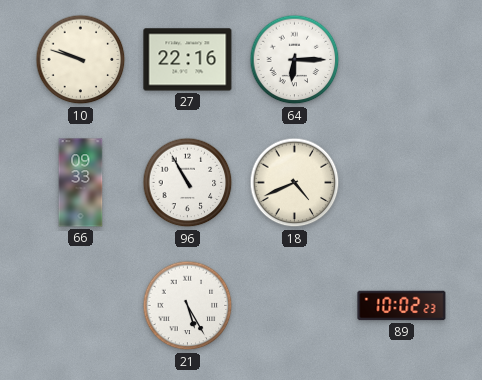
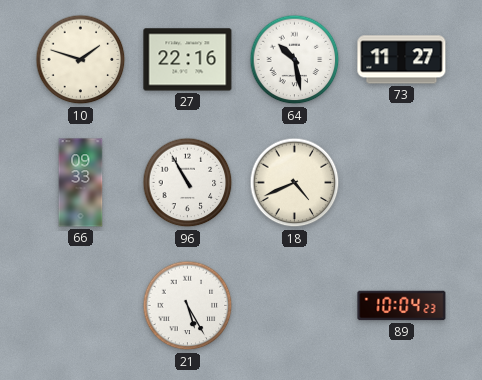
10: 9:48 -> 1:48 (81, 60)
64: 6:15 -> 10:28 (295, 60)
73: none -> 11:27 (402, 60)
89: 10:02 -> 10:04 (402, 306)
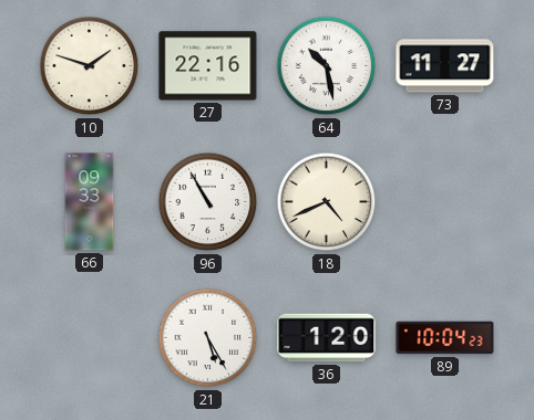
36: none -> 1:20 (327, 338)
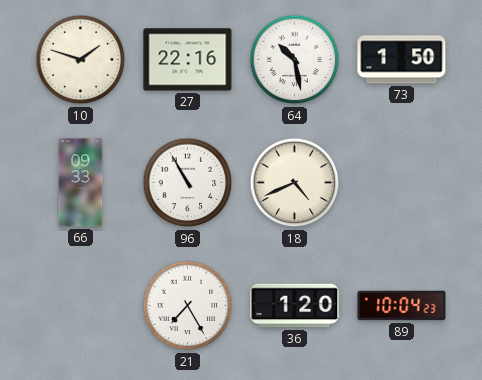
73: 11:27 -> 1:50 (402, 60)
21: 5:25 -> 7:25 (188, 306)
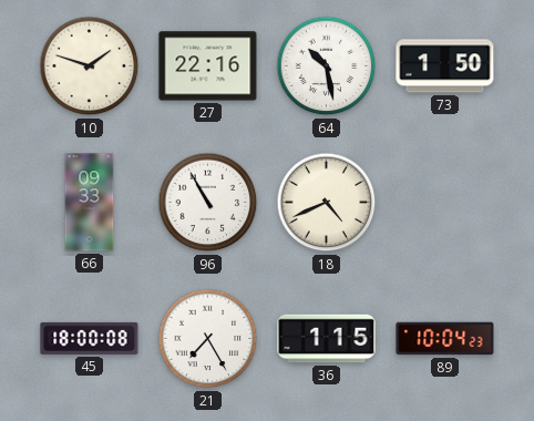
45: none -> 18:00 (90, 338)
36: 1:20 -> 1:15 (327, 339)
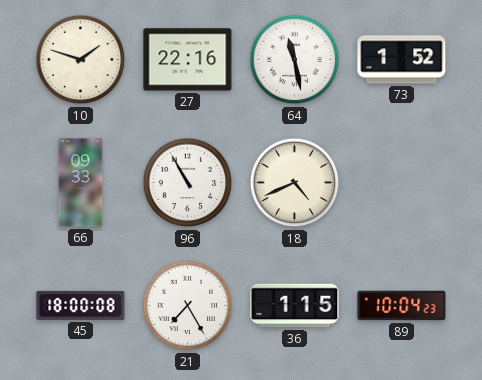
64: 10:28 -> 11:28 (295, 60)
73: 1:50 -> 1:52 (402, 60)
